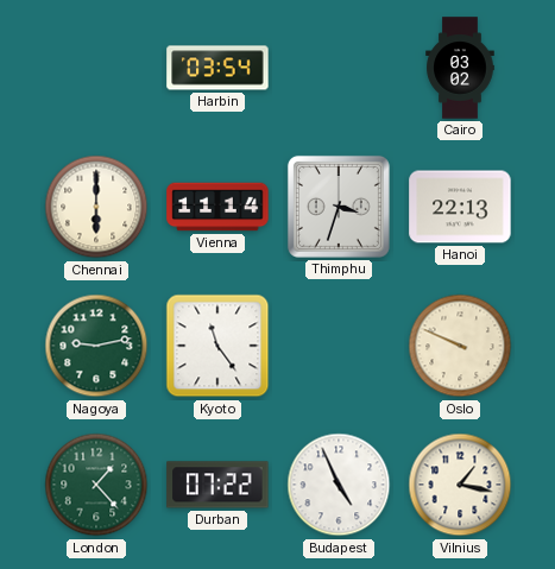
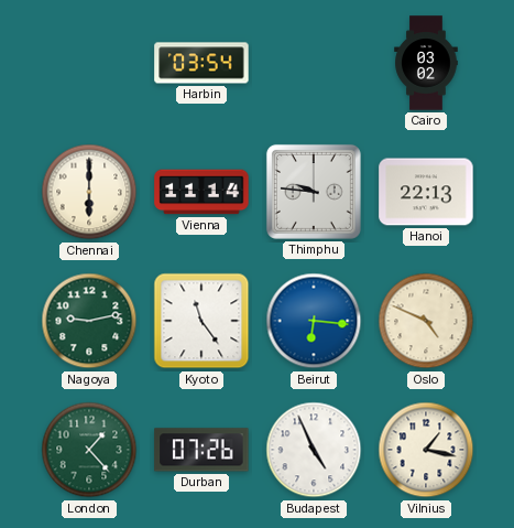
Thimphu: 3:33 -> 9:46 (314, 192)
Beirut: none -> 6:16 (314, 321)
Oslo: 9:49 -> 4:49 (426, 321)
Durban: 07:22 -> 07:26 (201, 450)
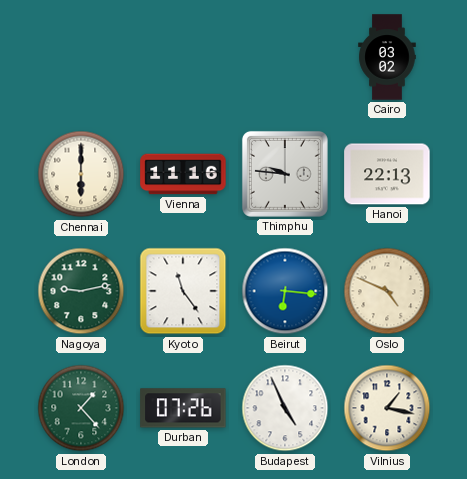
Harbin: 03:54 -> none (201, 63)
Vienna: 11:14 -> 11:16 (183, 174)
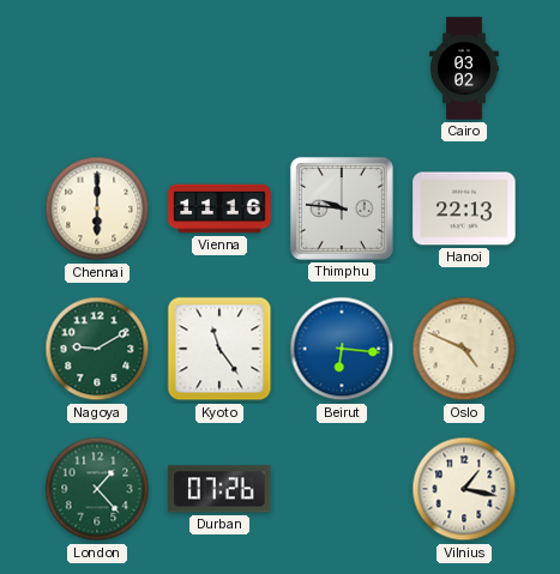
Nagoya: 9:13 -> 9:10 (97, 349)
Budapest: 4:56 -> none (285, 408)
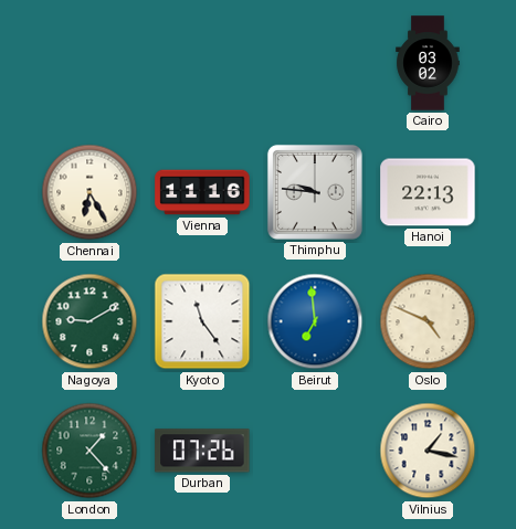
Chennai: 6:00 -> 6:25 (89, 192)
Beirut: 6:16 -> 6:59 (315, 321)
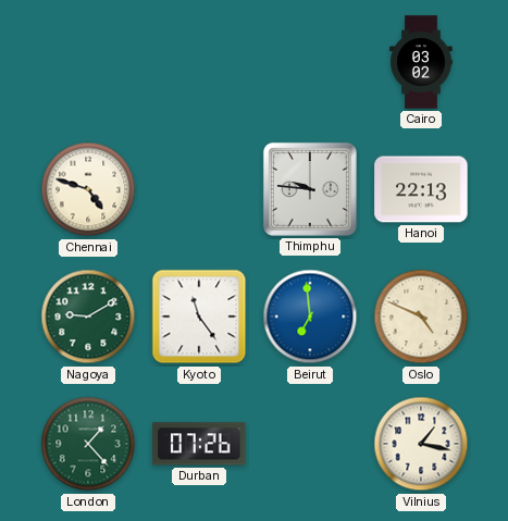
Chennai: 6:25 -> 4:48 (88, 189)
Vienna: 11:16 -> none (202, 192)
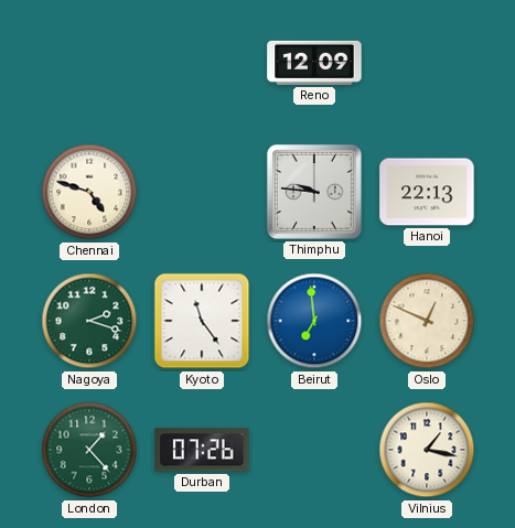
Reno: none -> 12:09 (314, 63)
Cairo: 03:02 -> none (421, 62)
Nagoya: 9:10 -> 2:18 (89, 321)
Oslo: 4:49 -> 12:49 (427, 321)
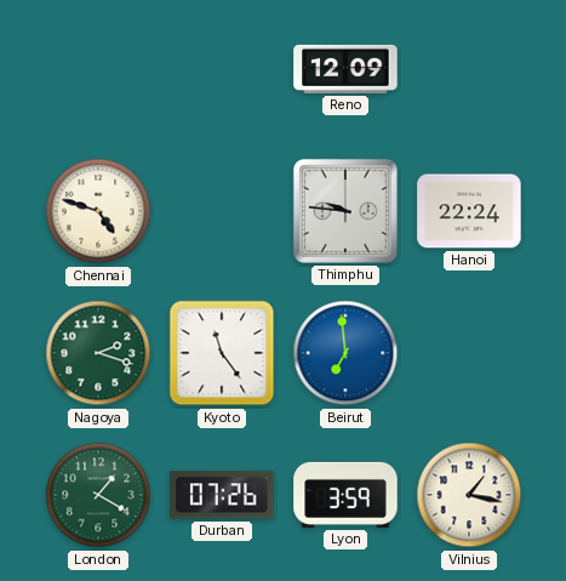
Hanoi: 22:13 -> 22:24 (469, 211)
Oslo: 12:49 -> none (427, 321)
London: 1:23 -> 1:20 (98, 495)
Lyon: none -> 3:59 (345, 495)
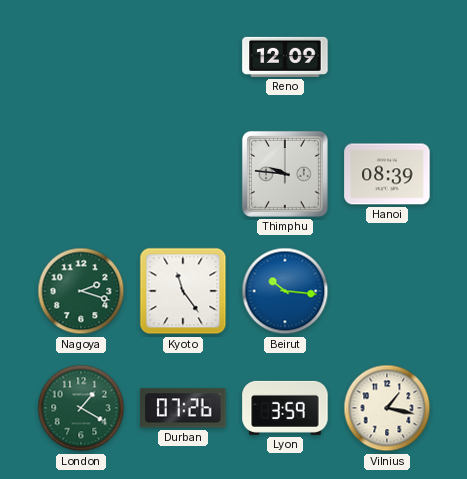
Chennai: 4:48 -> none (98, 211)
Hanoi: 22:24 -> 08:39 (387, 174)
Beirut: 6:59 -> 10:16 (285, 291)
